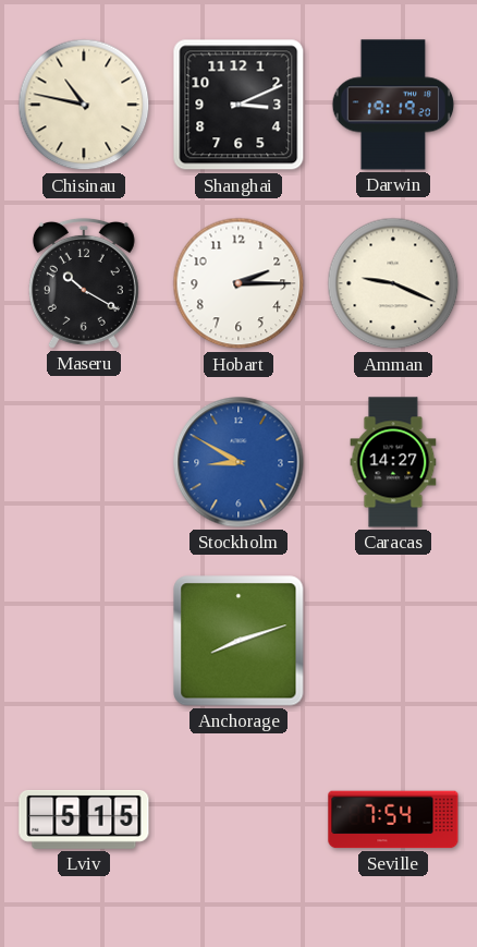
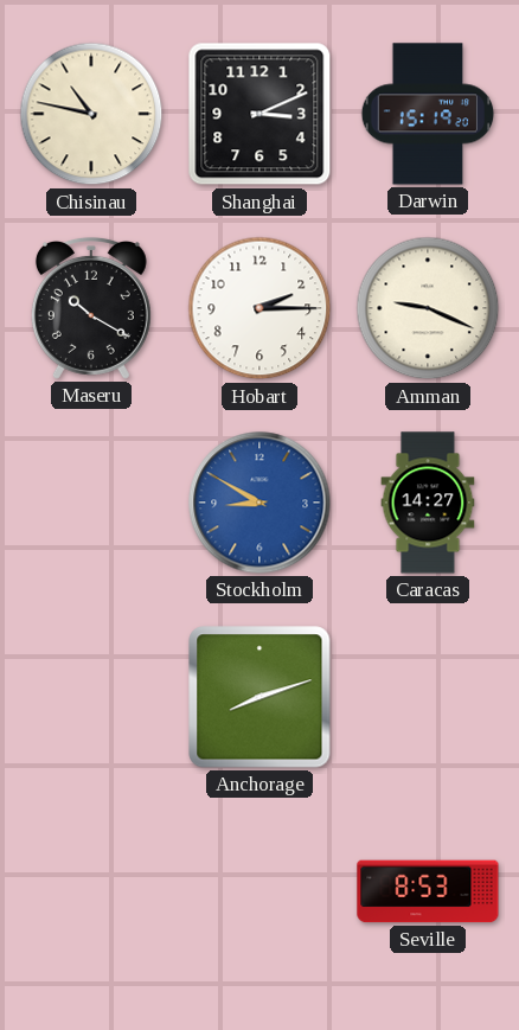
Darwin: 19:19 -> 15:19 (428, 114)
Lviv: 5:15 -> none (84, 819)
Seville: 7:54 -> 8:53 (428, 891)
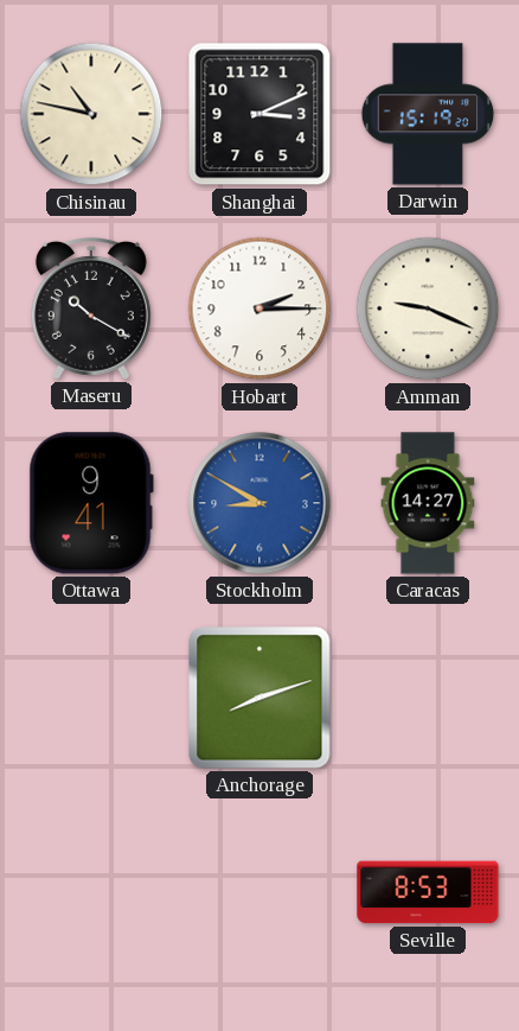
Ottawa: none -> 9:41 (91, 503)
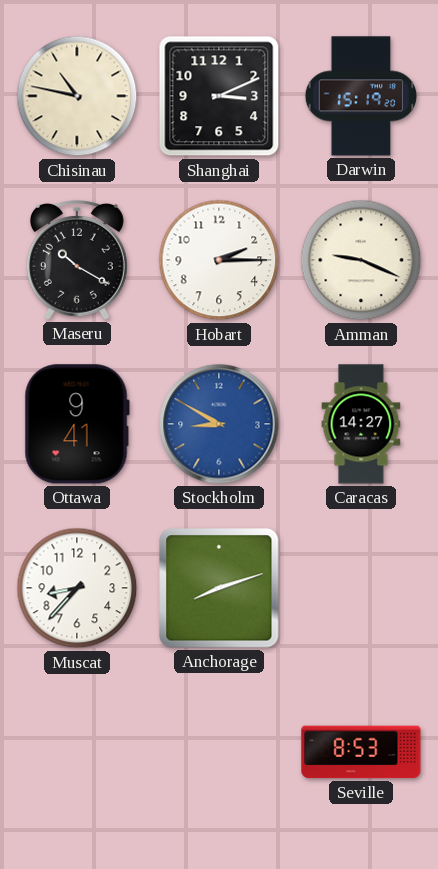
Muscat: none -> 8:37 (77, 588)
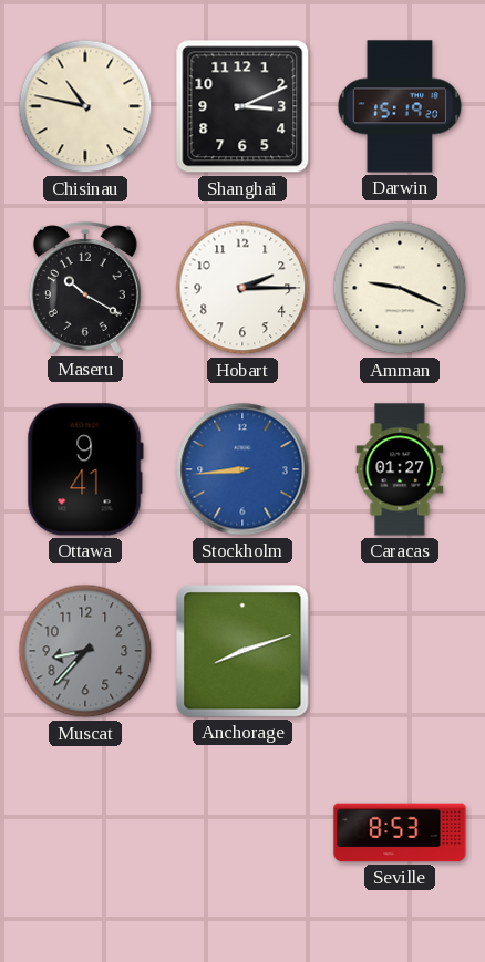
Stockholm: 8:50 -> 8:44 (242, 469)
Caracas: 14:27 -> 01:27 (400, 469)
Muscat dial: white -> grey (85, 651)
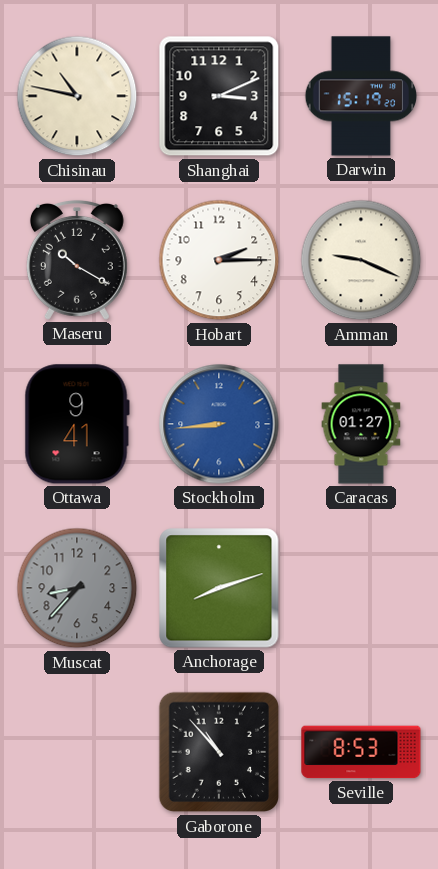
Gaborone: none -> 10:53 (219, 752)
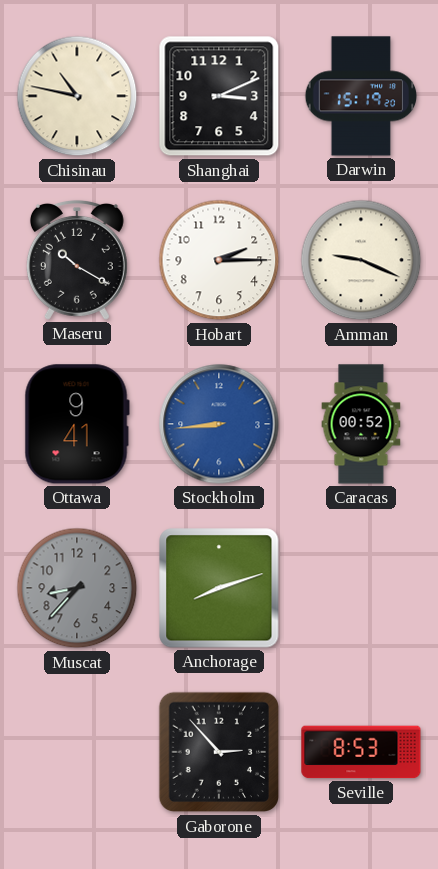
Caracas: 01:27 -> 00:52 (361, 424)
Gaborone: 10:53 -> 2:53 (219, 752)
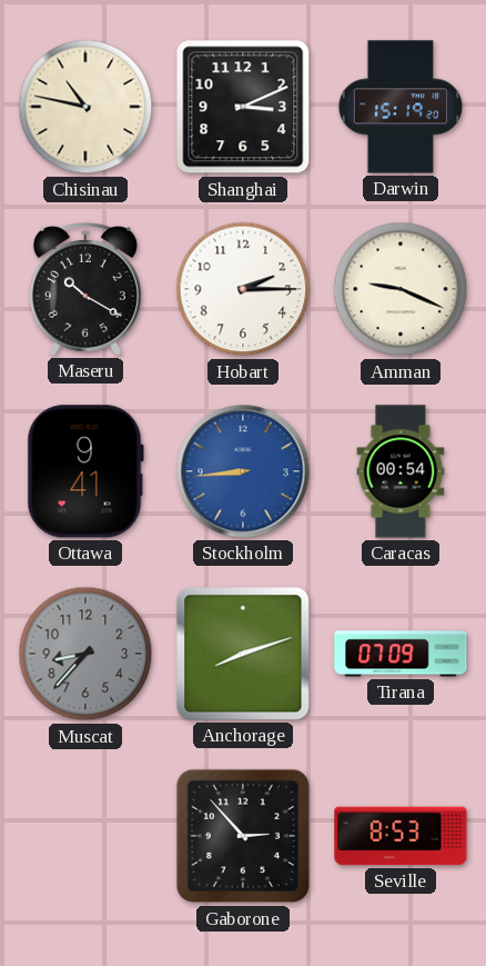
Caracas: 00:52 -> 00:54 (401, 471)
Tirana: none -> 07:09 (401, 654)
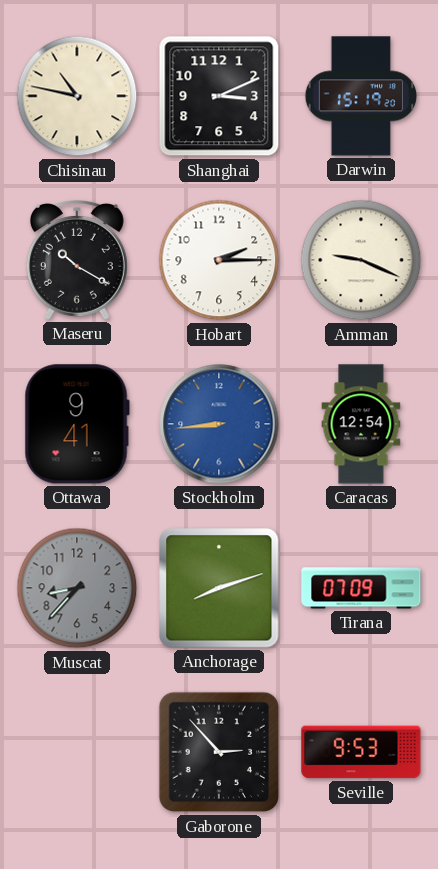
Caracas: 00:54 -> 12:54 (361, 424)
Seville: 8:53 -> 9:53 (361, 752)
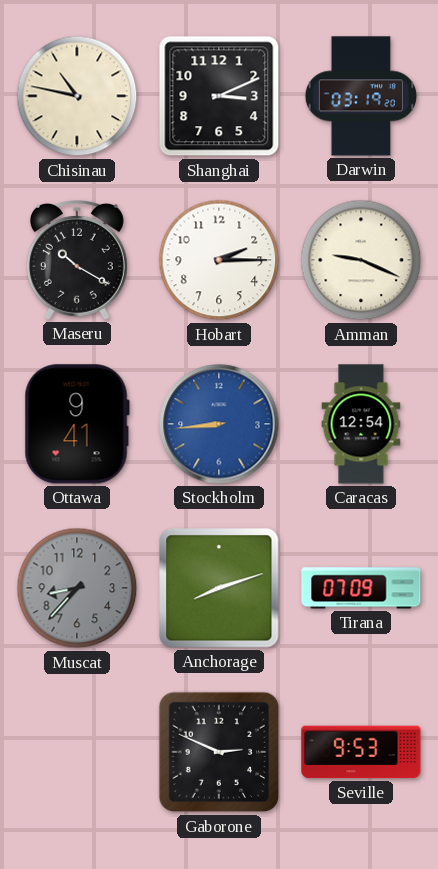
Darwin: 15:19 -> 03:19 (361, 96)
Gaborone: 2:53 -> 2:49 (219, 752)
